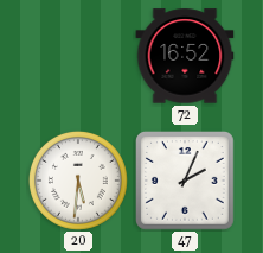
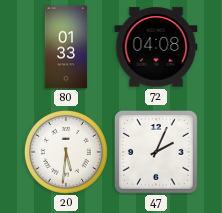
80: none -> 01:33 (66, 47)
72: 16:52 -> 04:08 (156, 47)
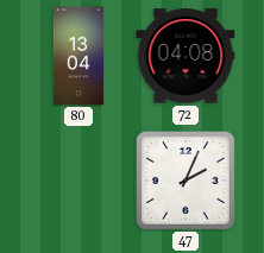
80: 01:33 -> 13:04 (78, 56)
20: 5:31 -> none (66, 152)
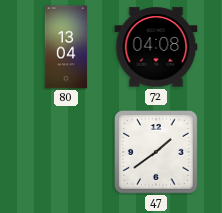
47: 2:04 -> 1:39 (157, 153)
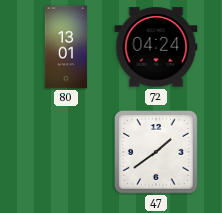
80: 13:04 -> 13:01 (66, 47)
72: 04:08 -> 04:24 (156, 47)
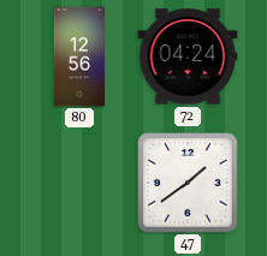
80: 13:01 -> 12:56 (79, 56)
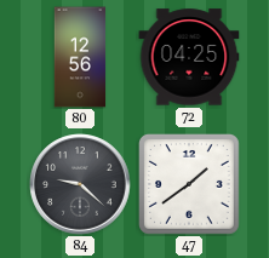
72: 04:24 -> 04:25 (189, 57)
84: none -> 9:22 (80, 184)
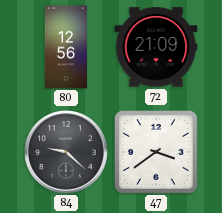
72: 04:25 -> 21:09 (156, 47)
47: 1:39 -> 3:39 (157, 153)
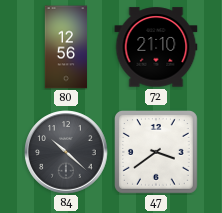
72: 21:09 -> 21:10 (156, 47)
84: 9:22 -> 10:22 (66, 152)
